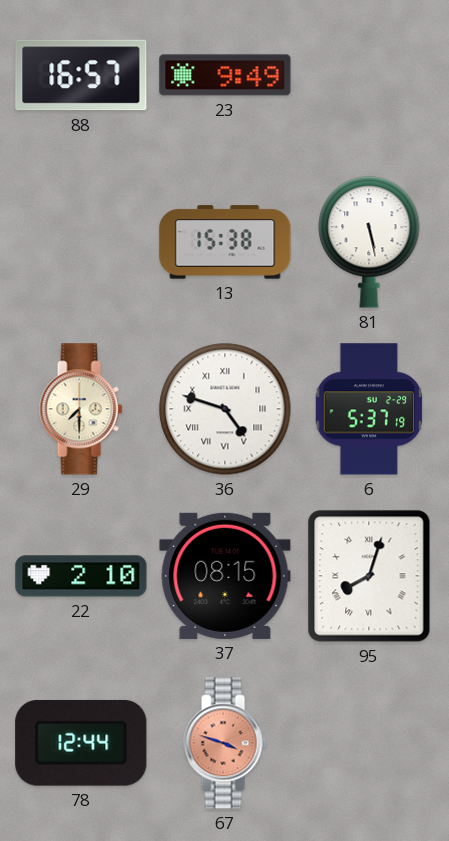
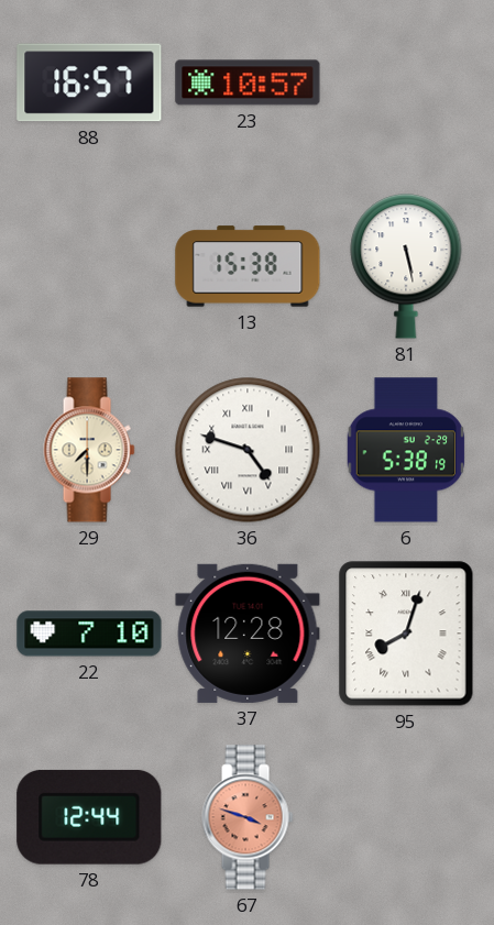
23: 9:49 -> 10:57 (248, 82)
6: 5:37 -> 5:38 (405, 450)
22: 2:10 -> 7:10 (89, 634)
37: 08:15 -> 12:28 (248, 634)
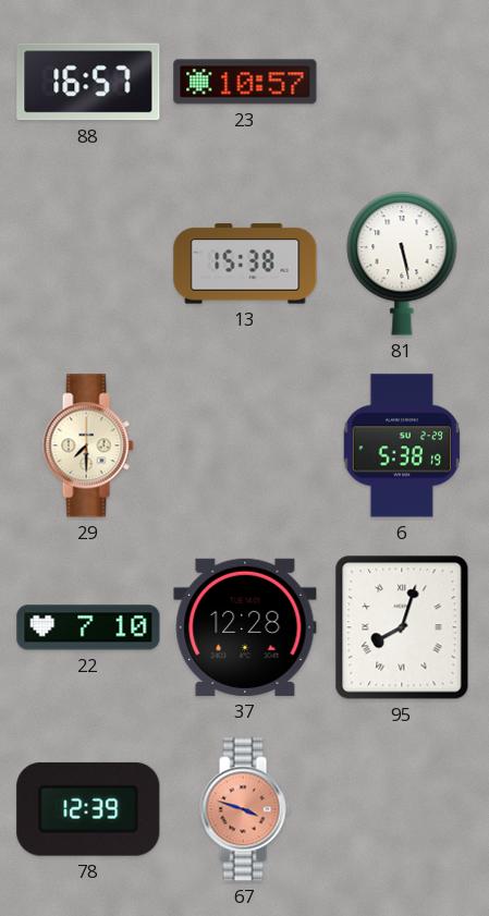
36: 4:48 -> none (248, 450)
78: 12:44 -> 12:39 (88, 809)
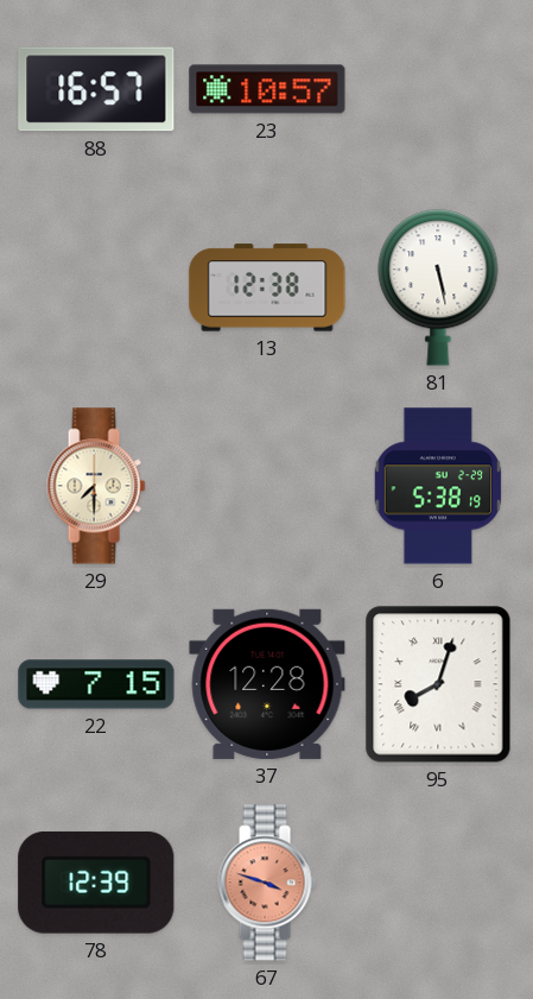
13: 15:38 -> 12:38 (267, 287)
22: 7:10 -> 7:15 (96, 684)
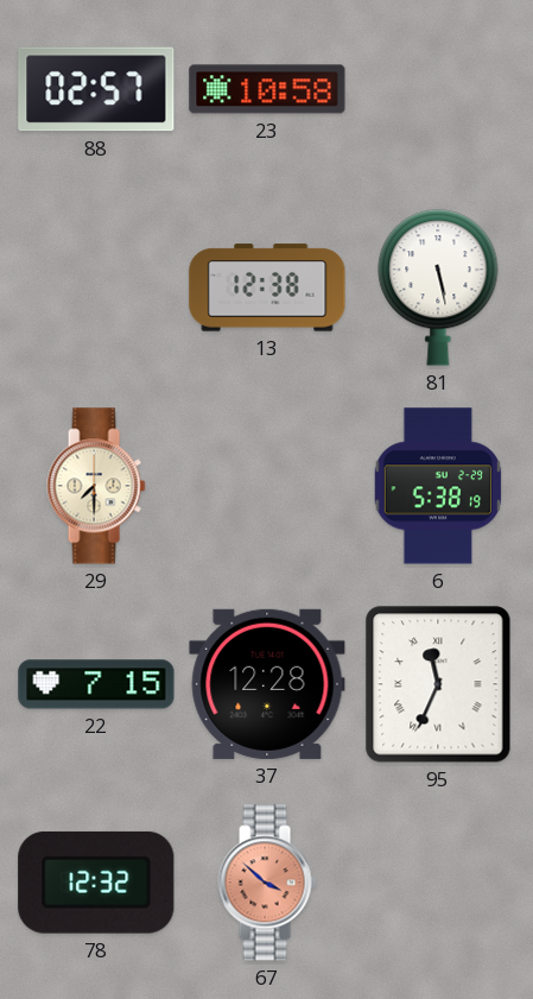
88: 16:57 -> 02:57 (96, 89)
23: 10:57 -> 10:58 (267, 89)
95: 8:03 -> 11:34 (438, 684)
78: 12:39 -> 12:32 (96, 883)
67: 3:48 -> 3:52 (267, 883)
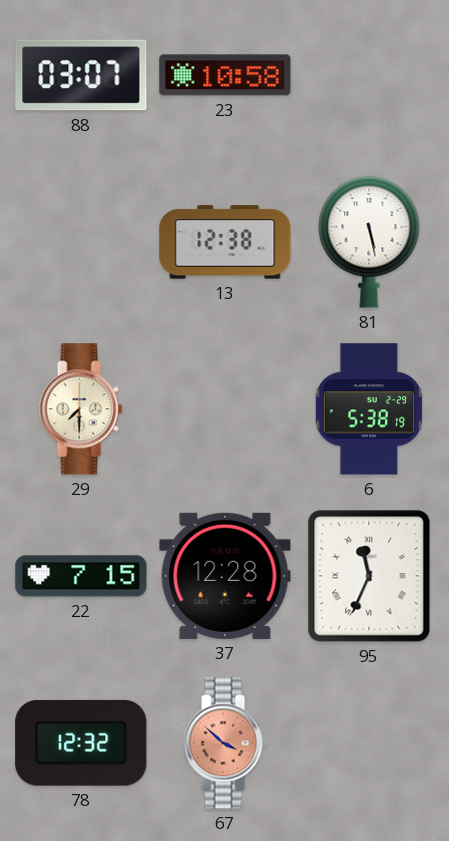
88: 02:57 -> 03:07 (81, 75)
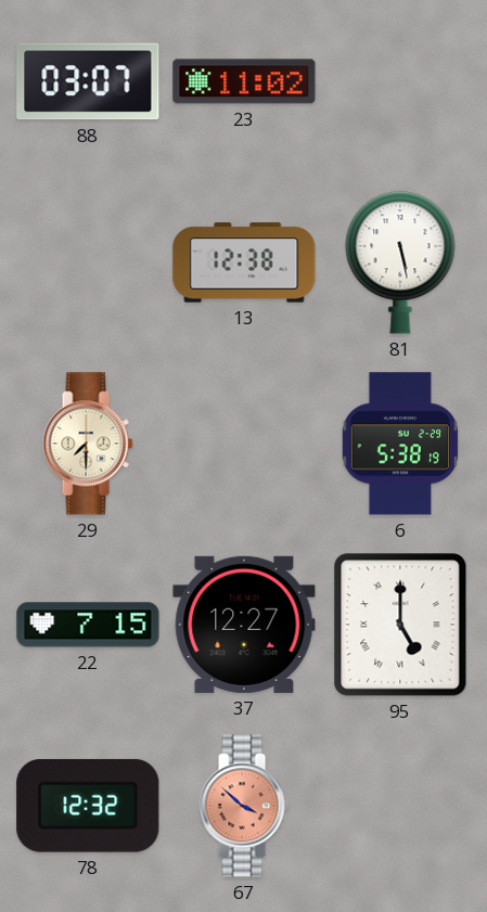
23: 10:58 -> 11:02 (244, 81)
37: 12:28 -> 12:27 (244, 625)
95: 11:34 -> 5:00 (400, 625)
